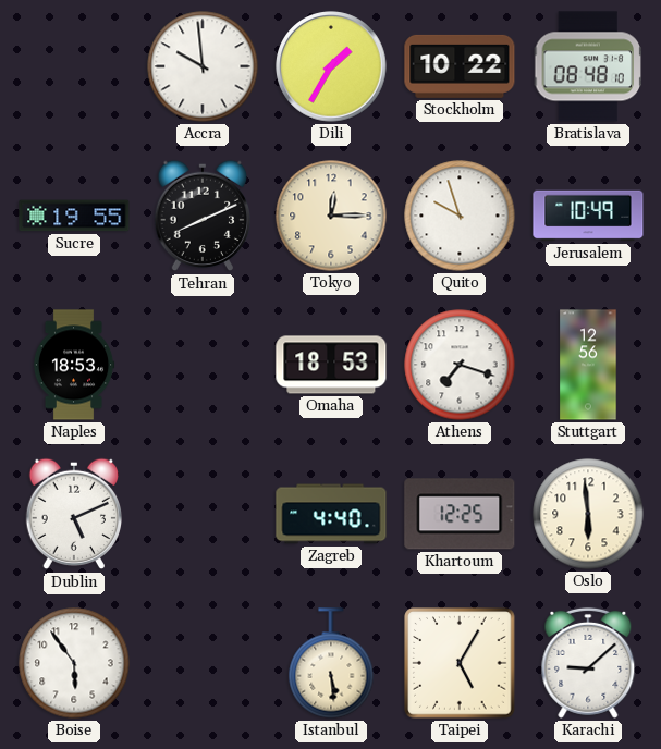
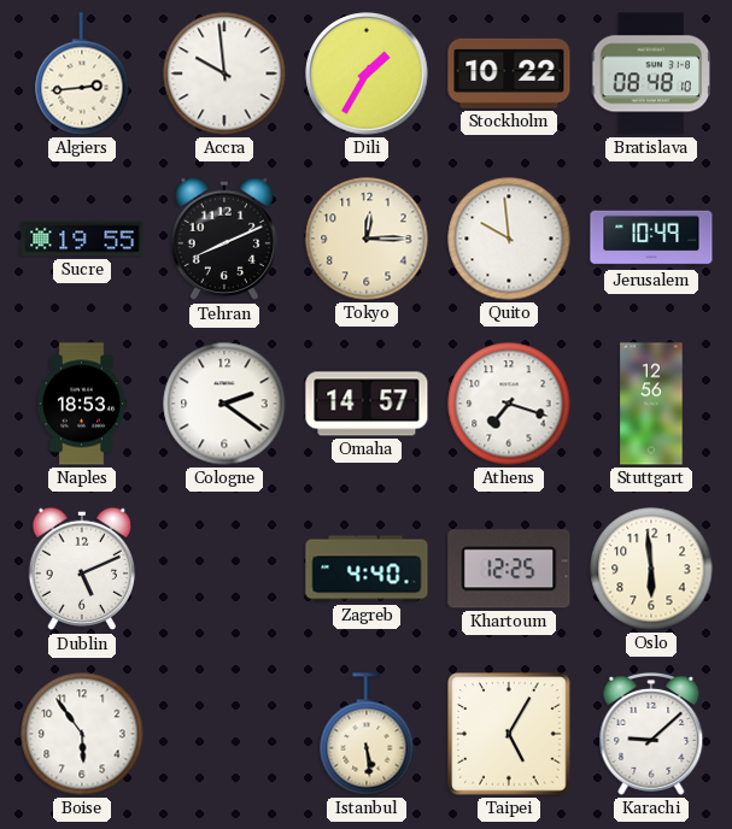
Algiers: none -> 2:44 (82, 74)
Quito: 9:57 -> 9:59 (509, 239)
Cologne: none -> 2:21 (224, 404)
Omaha: 18:53 -> 14:57 (367, 404)
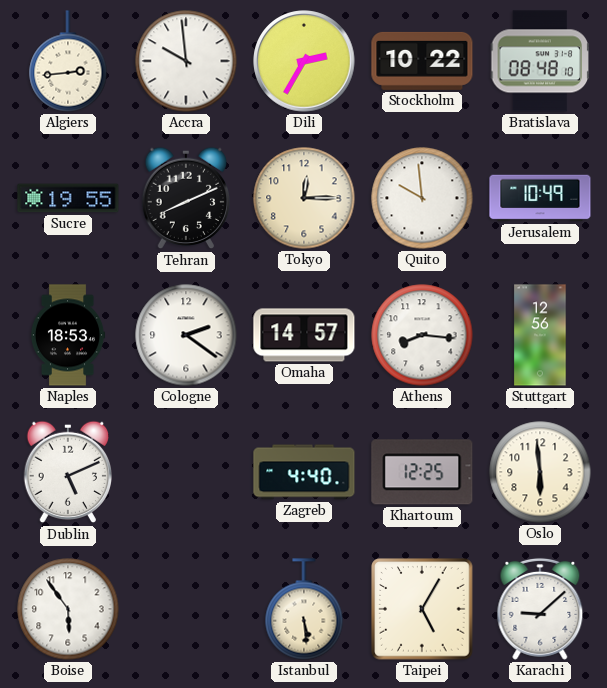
Dili: 1:35 -> 2:35 (304, 61)
Athens: 7:18 -> 8:16 (422, 335)
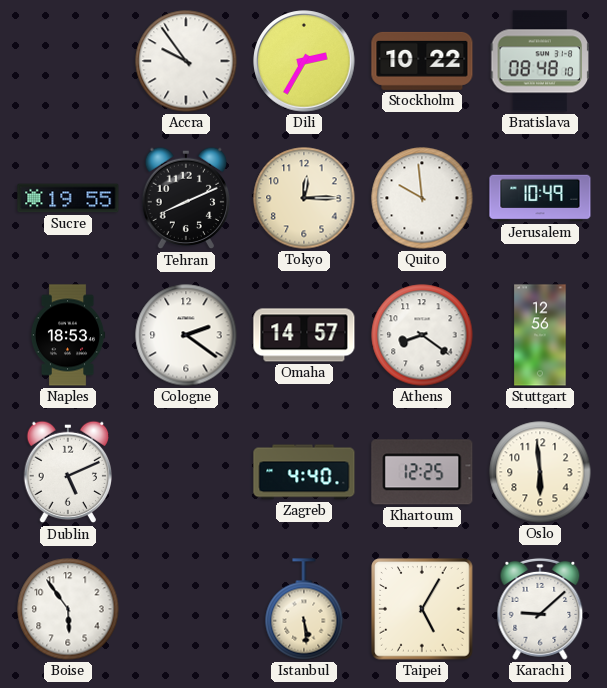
Algiers: 2:44 -> none (68, 61)
Accra: 9:59 -> 9:54 (186, 61)
Athens: 8:16 -> 8:21 (422, 335)
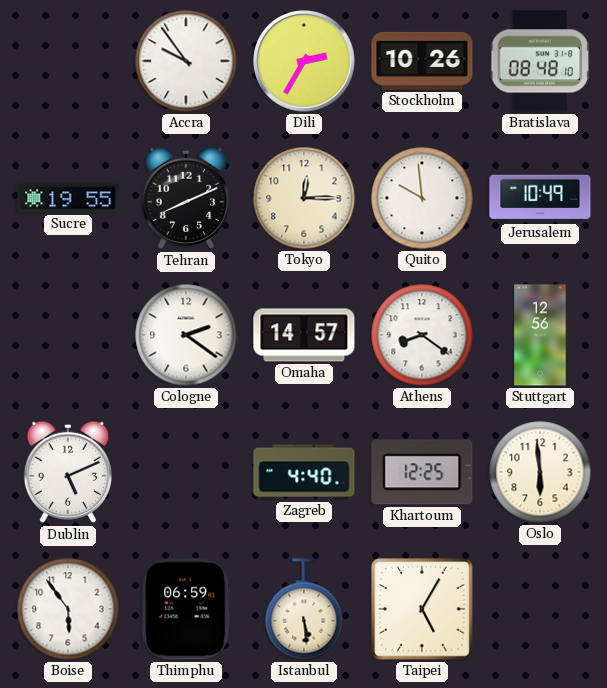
Stockholm: 10:22 -> 10:26 (422, 61)
Naples: 18:53 -> none (68, 335)
Thimphu: none -> 06:59 (186, 609)
Karachi: 9:08 -> none (540, 609)
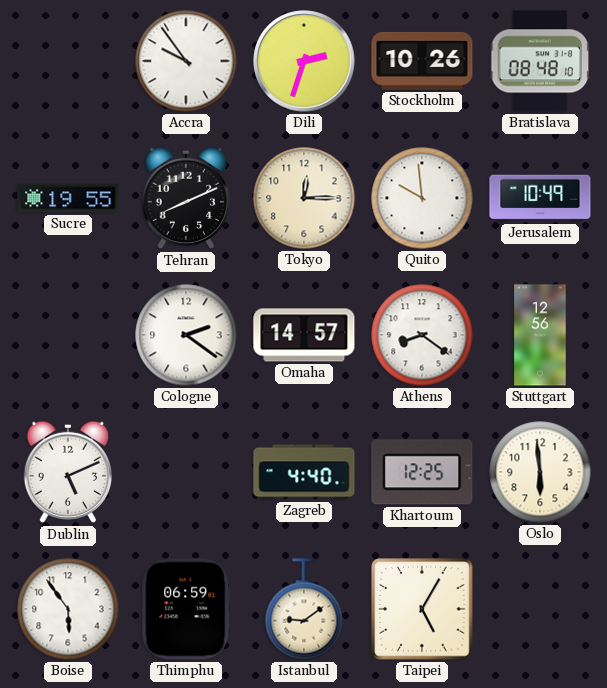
Dili: 2:35 -> 2:33 (304, 61)
Istanbul: 5:29 -> 9:09 (304, 609)
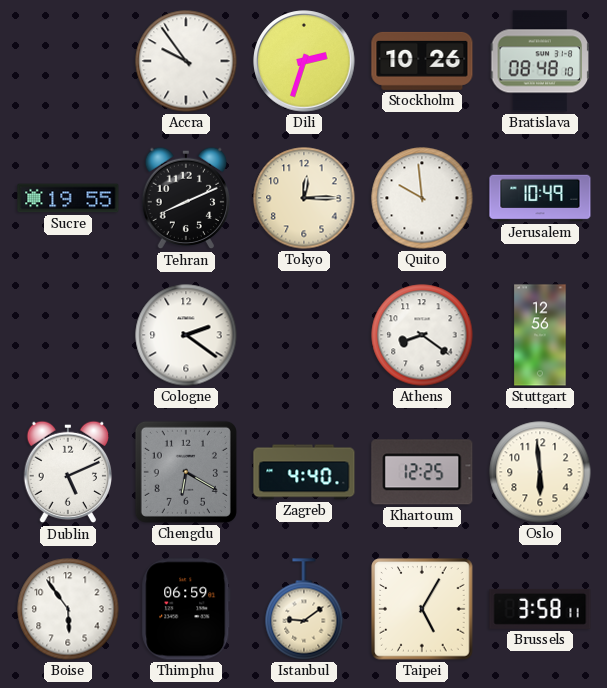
Omaha: 14:57 -> none (304, 335)
Chengdu: none -> 6:20 (186, 472)
Brussels: none -> 3:58 (540, 609)
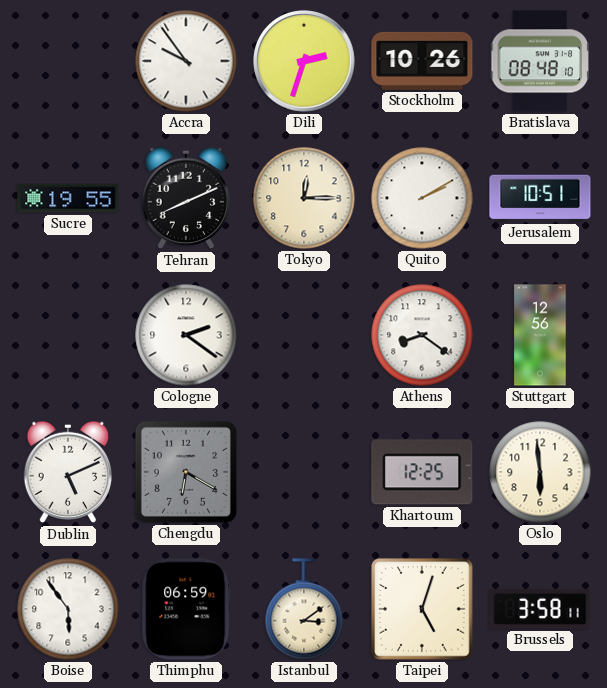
Quito: 9:59 -> 2:10 (422, 198)
Jerusalem: 10:49 -> 10:51 (540, 198)
Zagreb: 4:40 -> none (304, 472)
Istanbul: 9:09 -> 3:09 (304, 609)
Taipei: 5:05 -> 5:03 (422, 609)
